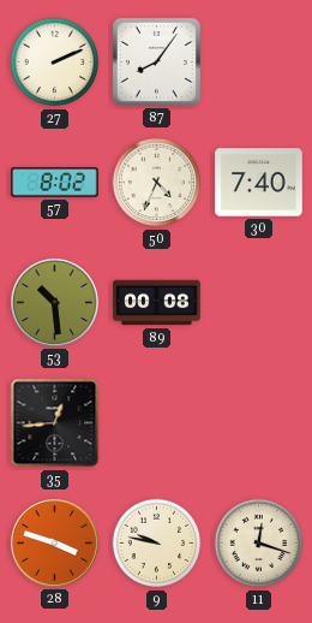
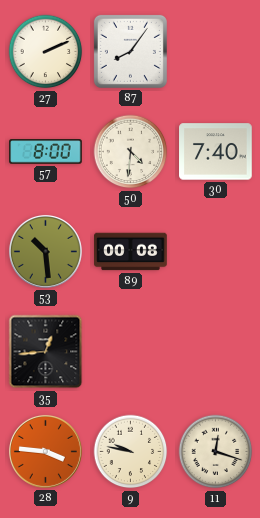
57: 8:02 -> 8:00 (46, 152)
50: 4:34 -> 4:31 (131, 152)
28: 3:48 -> 3:46 (45, 451)
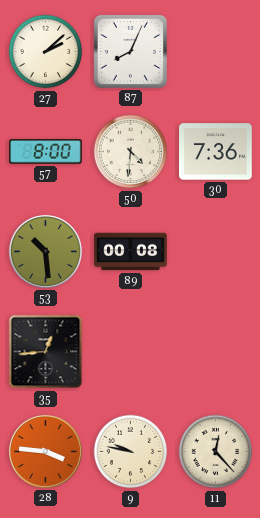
27: 2:11 -> 2:08 (46, 52)
87: 8:06 -> 8:04 (130, 51)
30: 7:40 -> 7:36 (216, 152)
11: 12:18 -> 12:23 (216, 452)
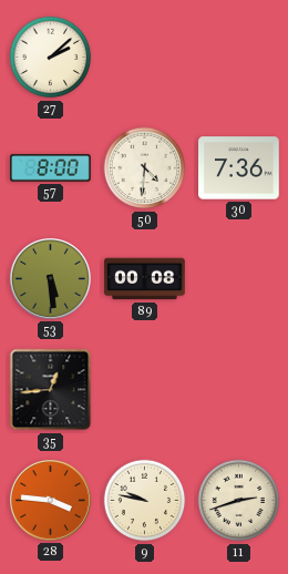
87: 8:04 -> none (130, 51)
53: 10:29 -> 5:29 (50, 278)
11: 12:23 -> 2:42 (239, 501)
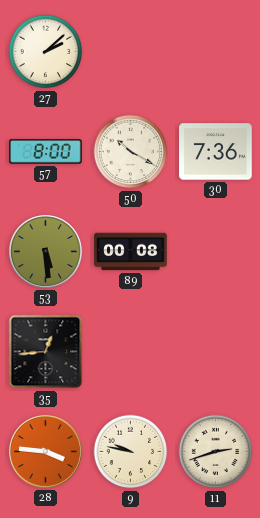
50: 4:31 -> 10:20 (131, 152)
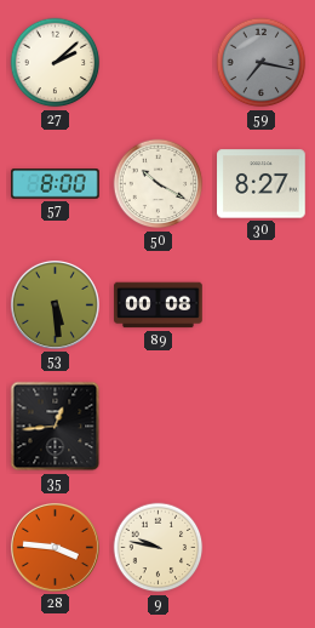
59: none -> 7:17 (262, 63)
30: 7:36 -> 8:27 (262, 184)
11: 2:42 -> none (216, 452)
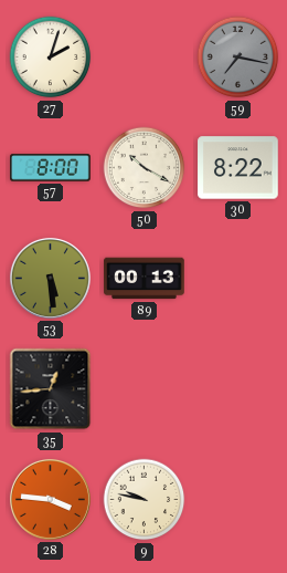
27: 2:08 -> 2:03 (51, 58)
30: 8:27 -> 8:22 (238, 168)
89: 00:08 -> 00:13 (145, 279)
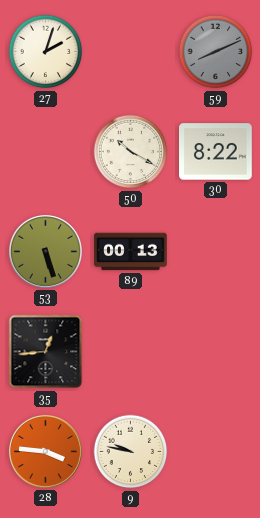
59: 7:17 -> 8:11 (216, 52)
57: 8:00 -> none (51, 168)
53: 5:29 -> 5:27 (45, 251)
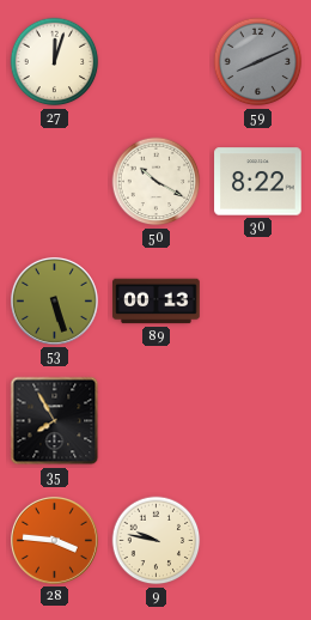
27: 2:03 -> 12:03 (55, 62)
35: 12:44 -> 7:55 (55, 421)
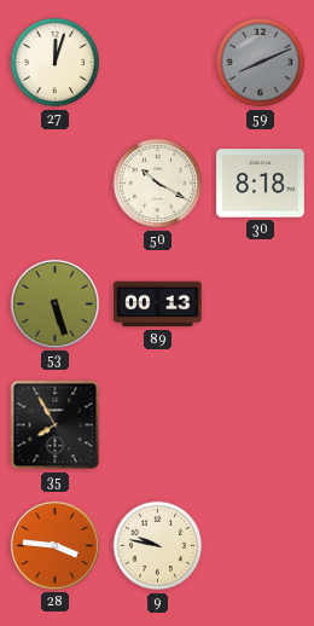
30: 8:22 -> 8:18 (261, 184)
